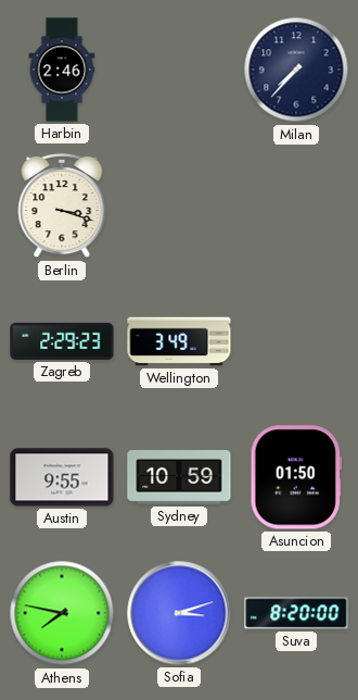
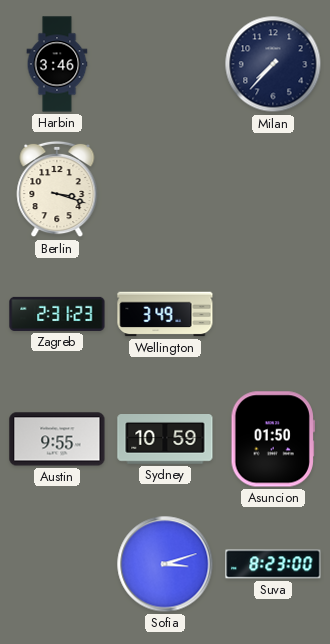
Harbin: 2:46 -> 3:46 (57, 64)
Zagreb: 2:29 -> 2:31 (57, 314)
Athens: 7:47 -> none (62, 613)
Suva: 8:20 -> 8:23 (273, 564)
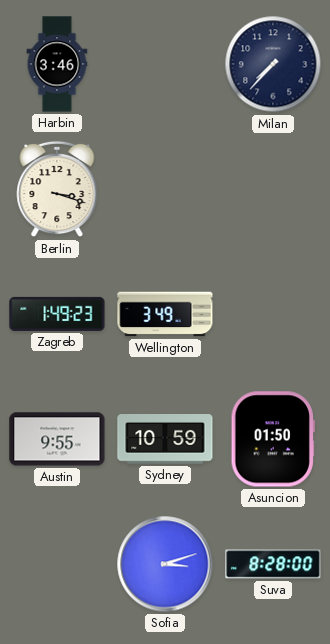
Zagreb: 2:31 -> 1:49 (57, 314)
Suva: 8:23 -> 8:28 (273, 564)
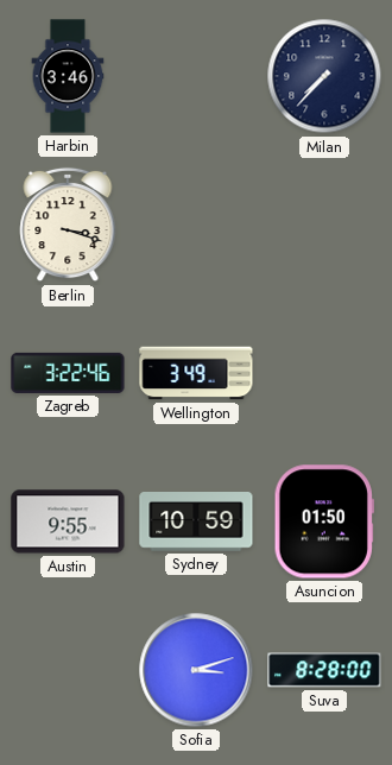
Zagreb: 1:49 -> 3:22 (68, 373)
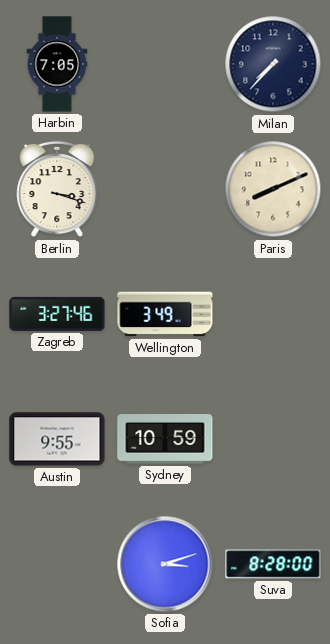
Harbin: 3:46 -> 7:05 (57, 64)
Paris: none -> 8:11 (273, 189)
Zagreb: 3:22 -> 3:27 (57, 314)
Asuncion: 01:50 -> none (324, 521)
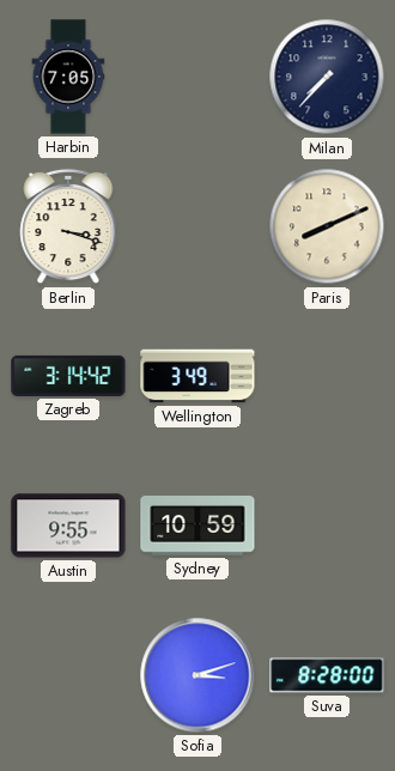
Zagreb: 3:27 -> 3:14 (68, 376)
